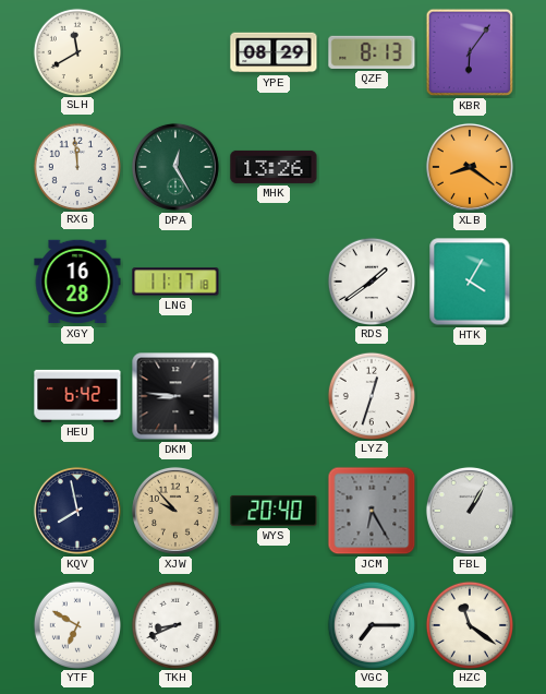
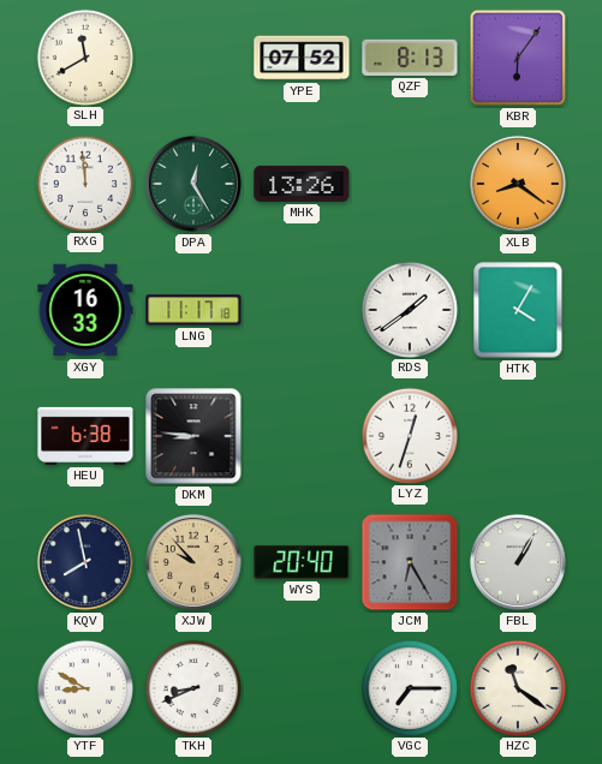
YPE: 08:29 -> 07:52 (302, 58)
XGY: 16:28 -> 16:33 (85, 310)
HEU: 6:42 -> 6:38 (85, 436)
YTF: 6:50 -> 8:50 (84, 687)
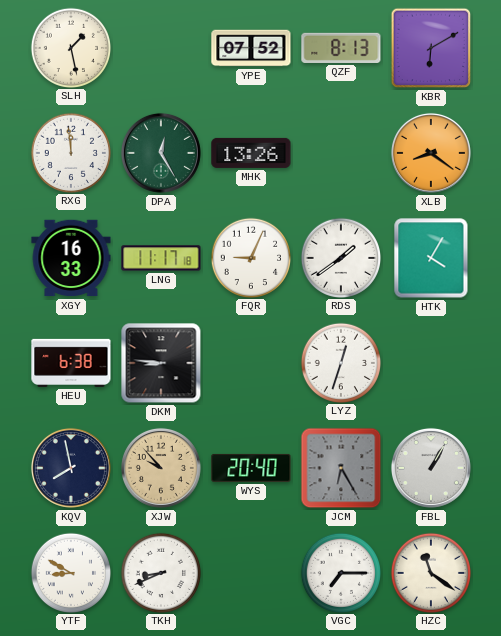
SLH: 11:40 -> 1:28 (70, 47)
KBR: 6:06 -> 6:10 (431, 48)
FQR: none -> 9:04 (250, 257)
